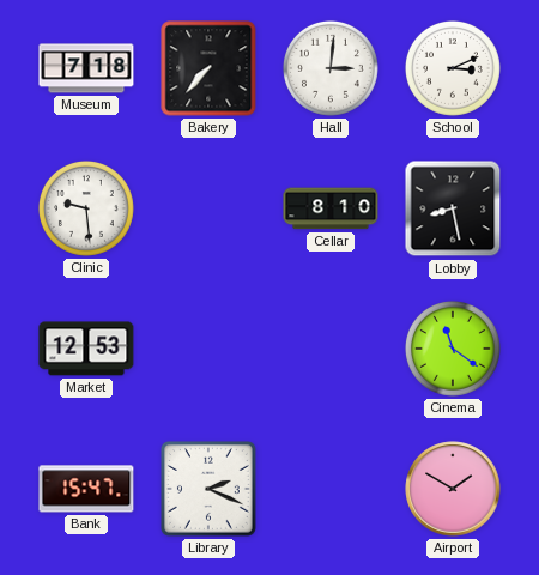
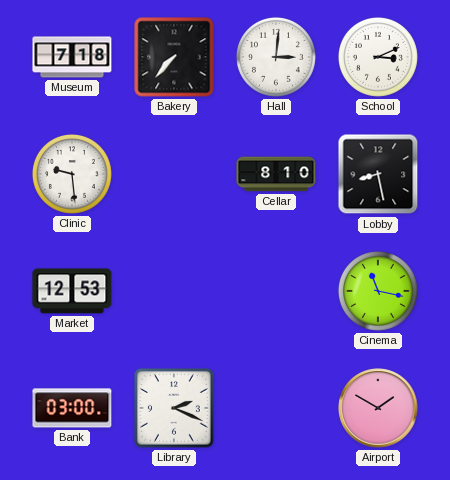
Cinema: 11:21 -> 11:17 (378, 291)
Bank: 15:47 -> 03:00 (72, 408)
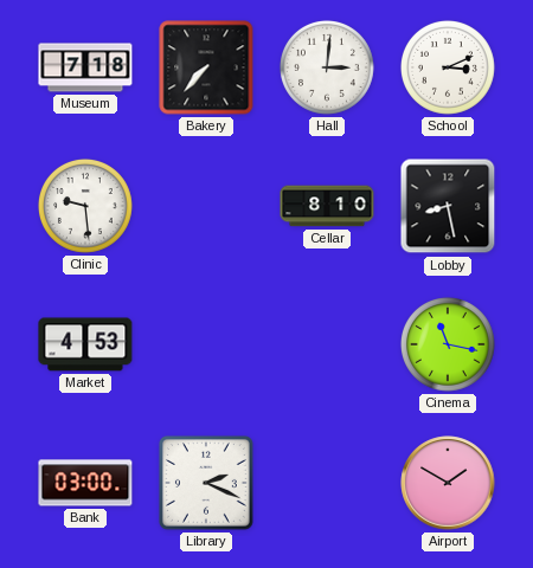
Market: 12:53 -> 4:53 (85, 344)
